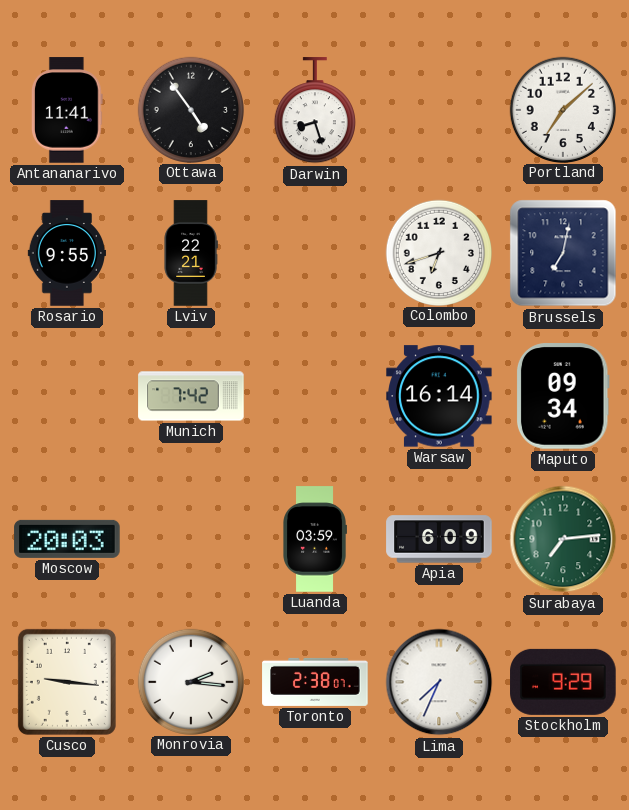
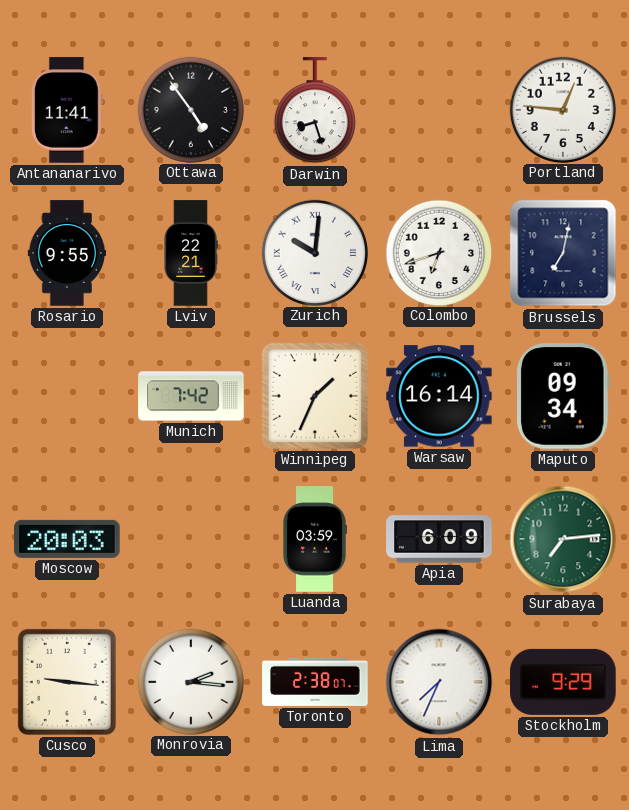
Portland: 7:08 -> 12:46 (562, 109)
Zurich: none -> 10:01 (314, 252)
Winnipeg: none -> 1:34 (315, 396)
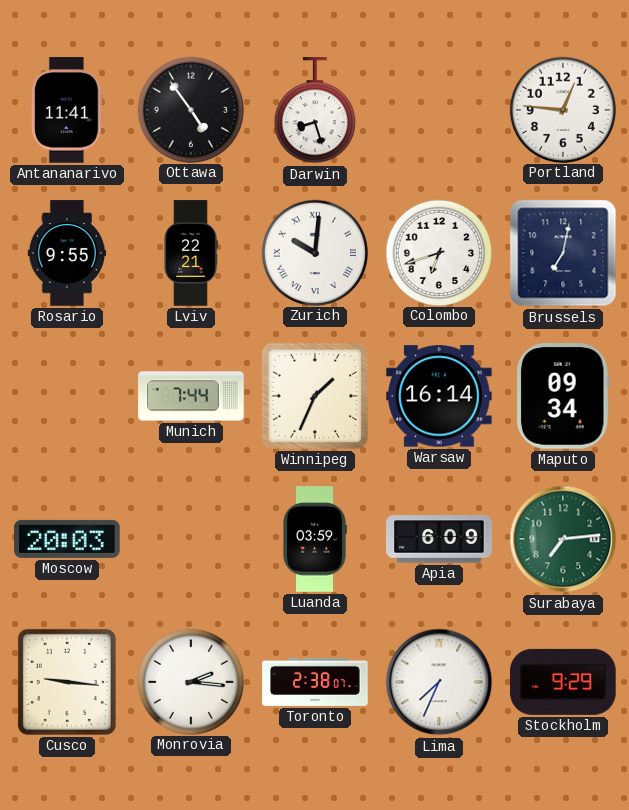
Munich: 7:42 -> 7:44 (191, 396)
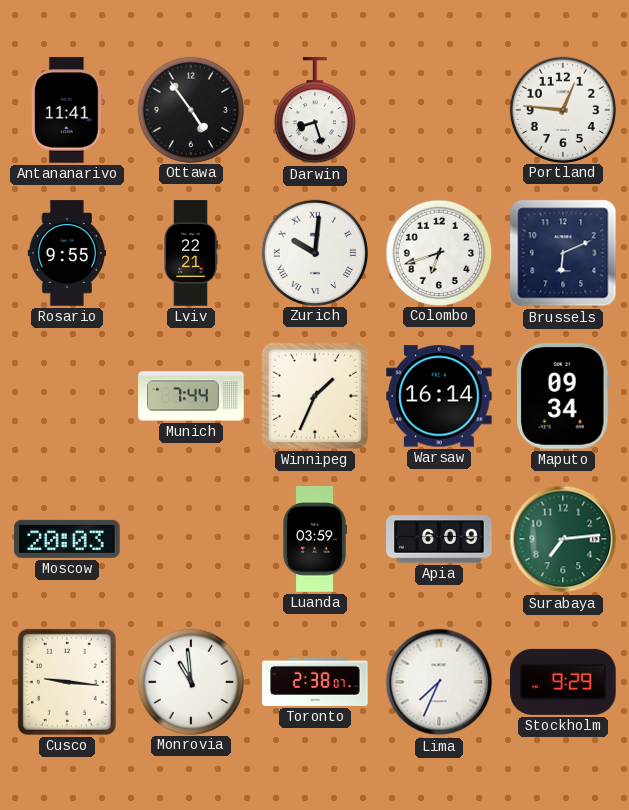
Brussels: 7:02 -> 6:11 (563, 253)
Monrovia: 2:16 -> 10:59 (190, 681)
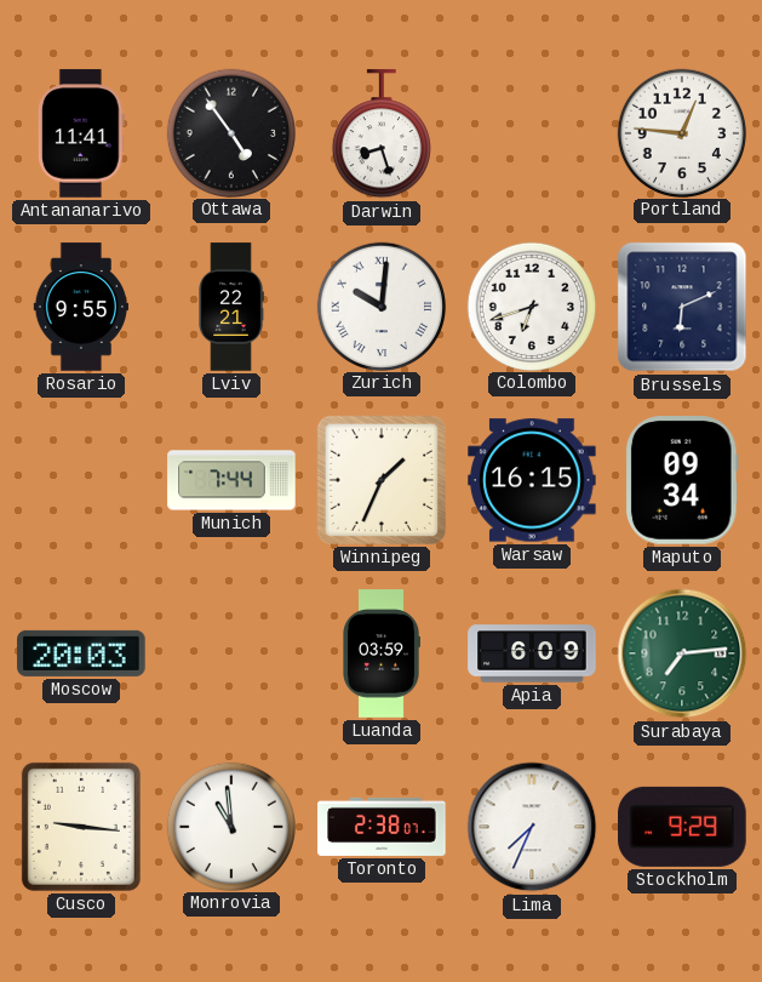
Warsaw: 16:14 -> 16:15 (532, 480)
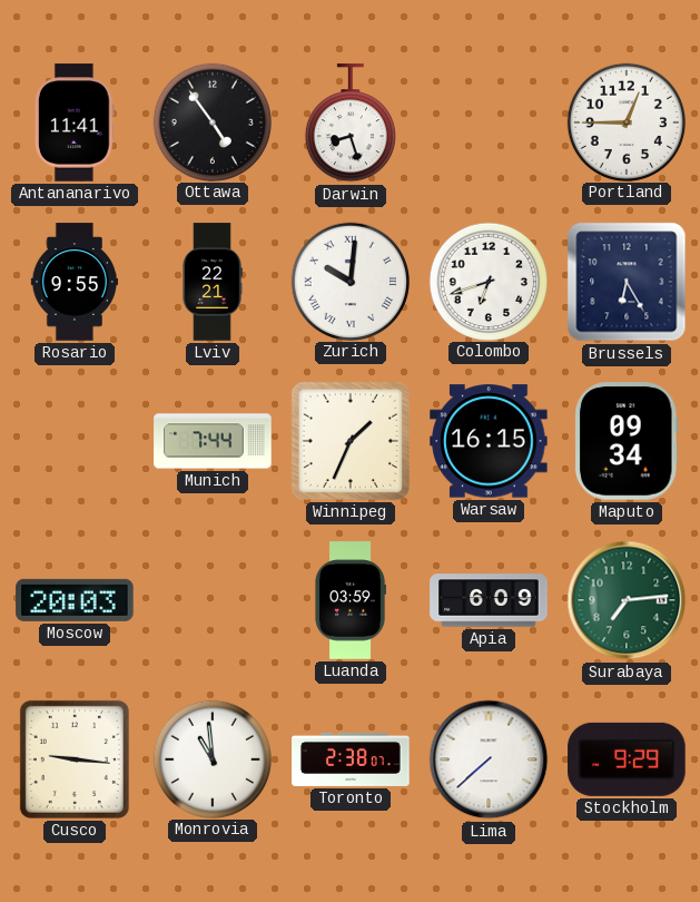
Portland: 12:46 -> 12:45 (625, 121)
Brussels: 6:11 -> 6:25 (627, 282)
Lima: 7:34 -> 7:38 (489, 759)
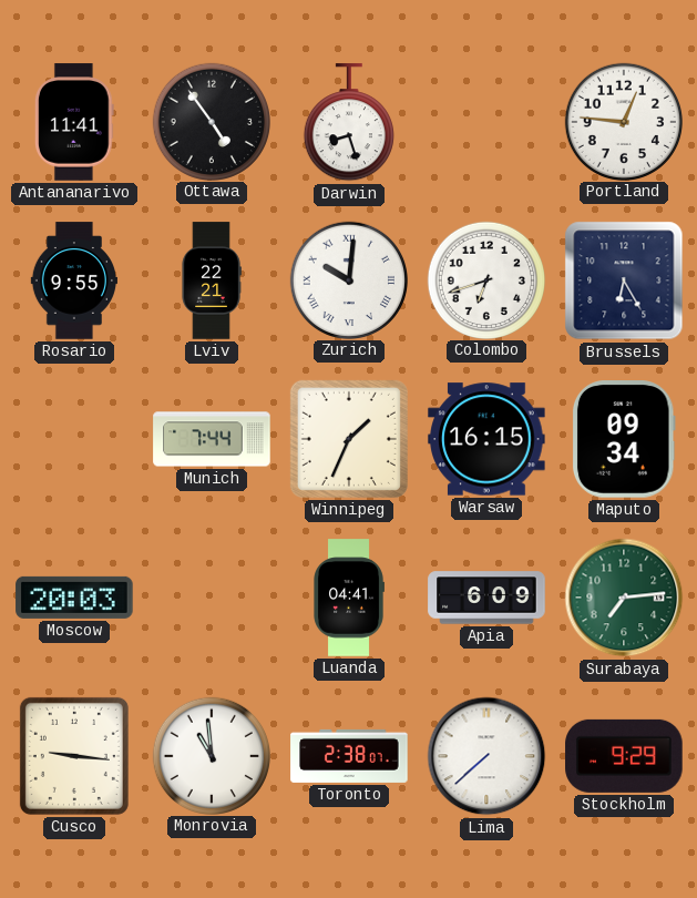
Portland: 12:45 -> 12:46 (623, 121)
Luanda: 03:59 -> 04:41 (349, 598)
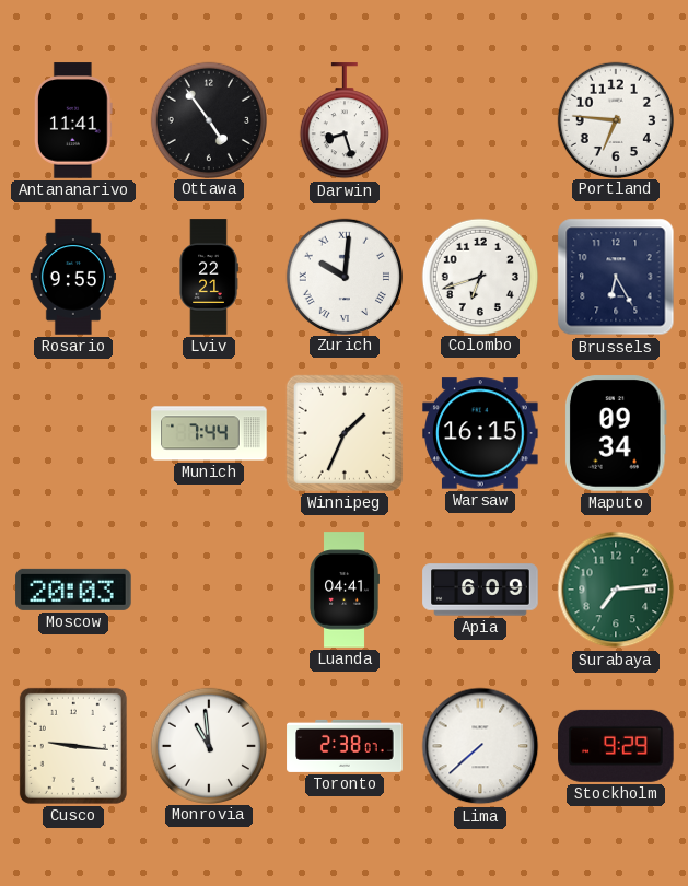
Portland: 12:46 -> 6:46 (615, 119)
